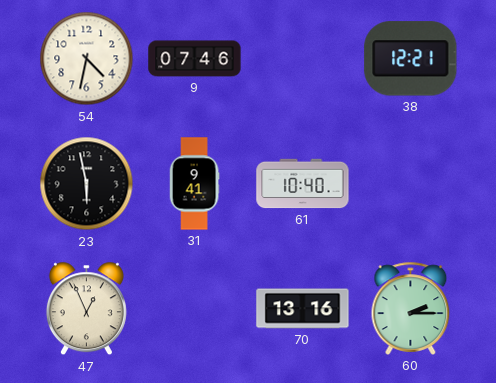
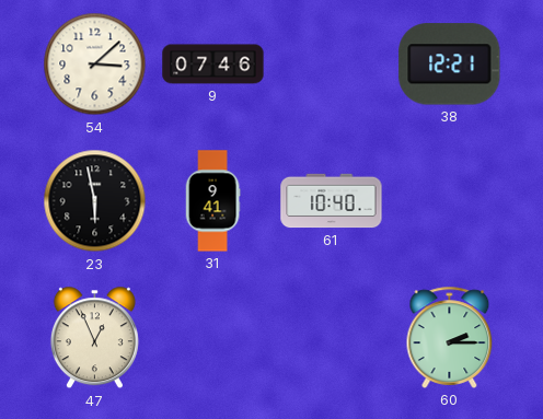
54: 4:32 -> 3:08 (95, 65)
70: 13:16 -> none (303, 309)
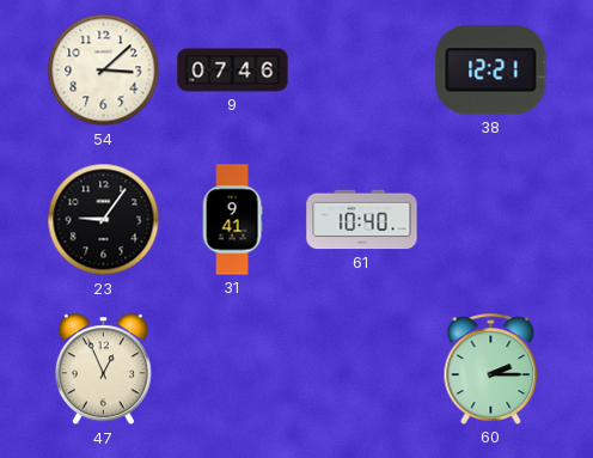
23: 5:58 -> 9:06 (104, 220)
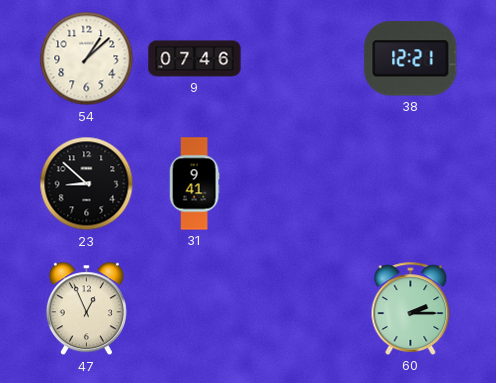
54: 3:08 -> 1:08 (87, 59)
23: 9:06 -> 8:52 (87, 184)
61: 10:40 -> none (362, 220)
